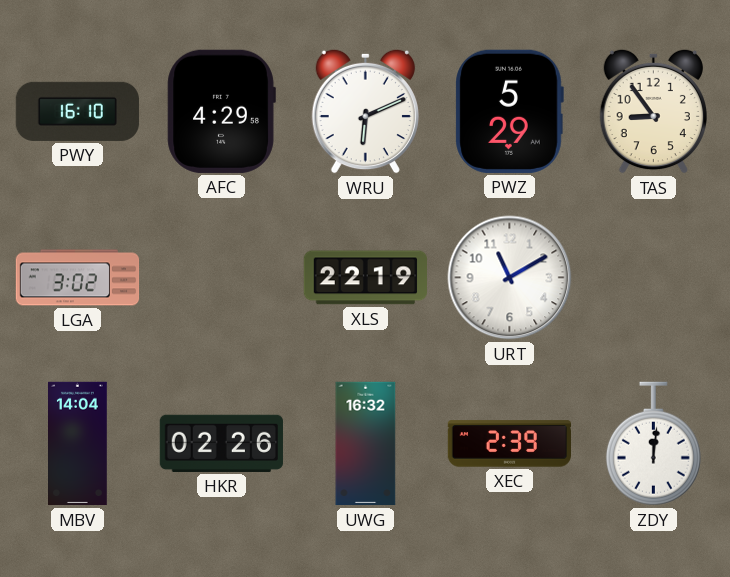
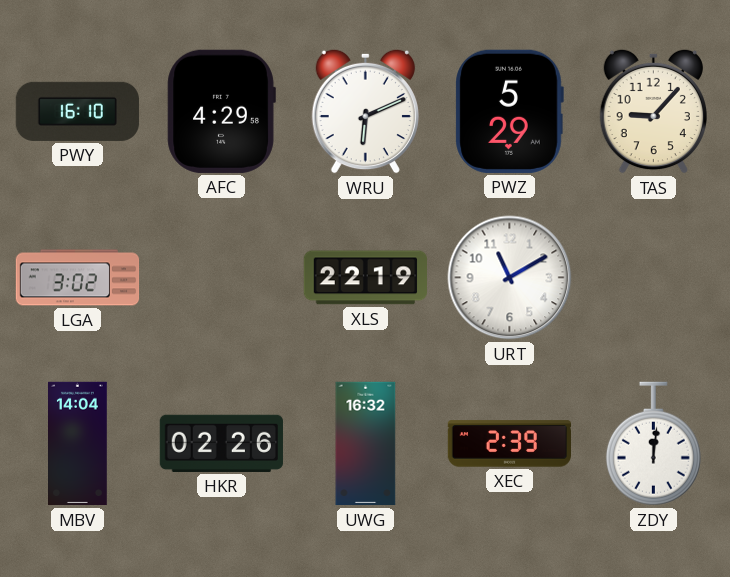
TAS: 8:54 -> 9:07 (653, 111)
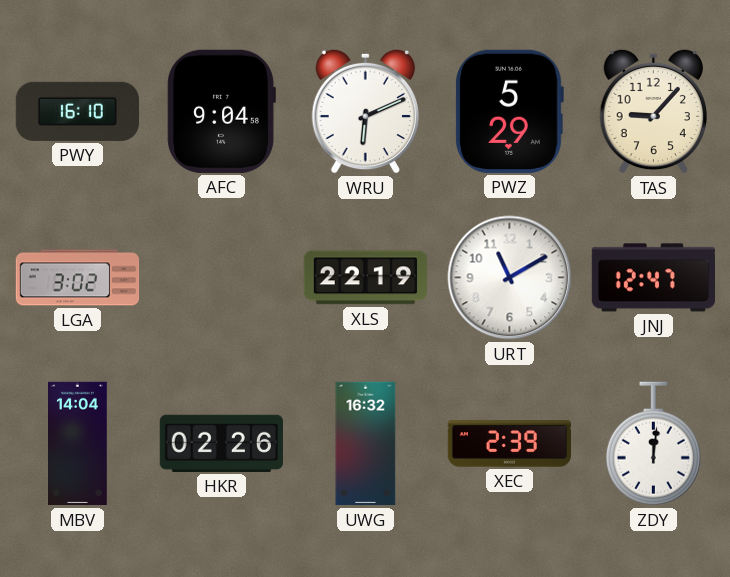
AFC: 4:29 -> 9:04 (221, 111)
JNJ: none -> 12:47 (653, 278)
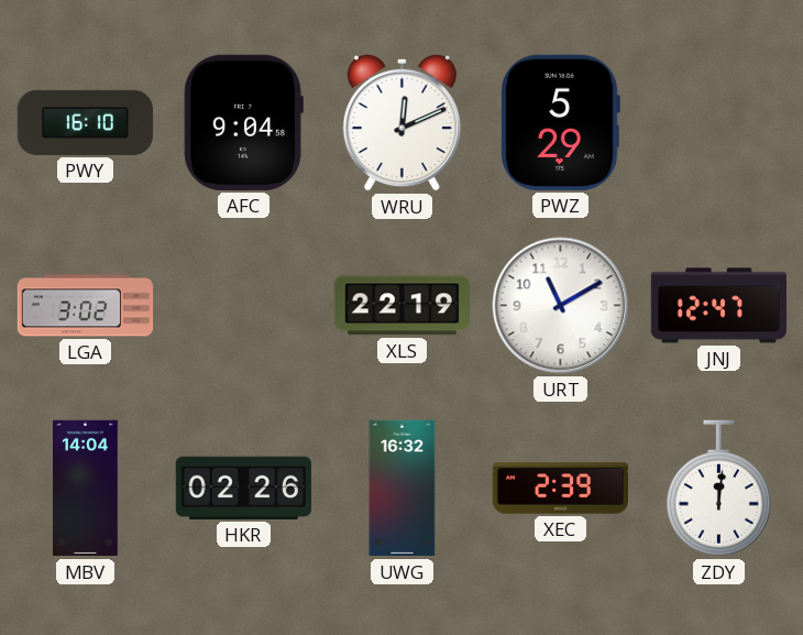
WRU: 6:11 -> 12:11 (402, 122)
TAS: 9:07 -> none (653, 111)
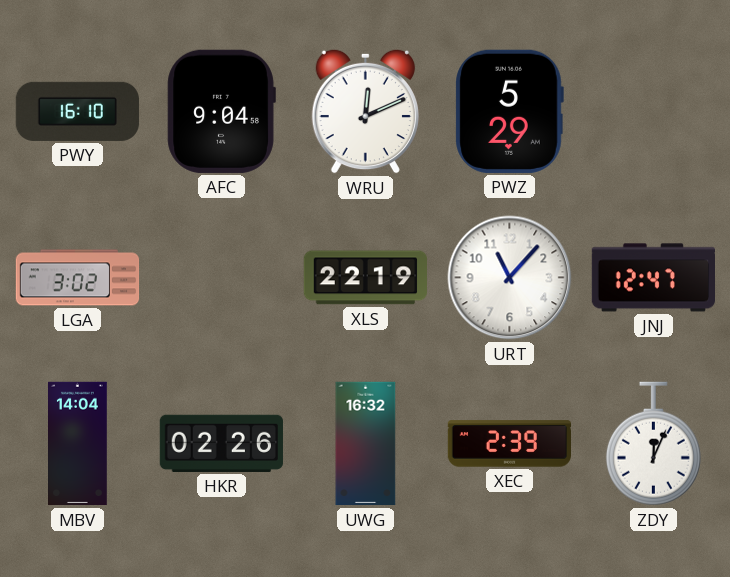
URT: 11:10 -> 11:07 (510, 278)
ZDY: 12:01 -> 12:04 (653, 444)
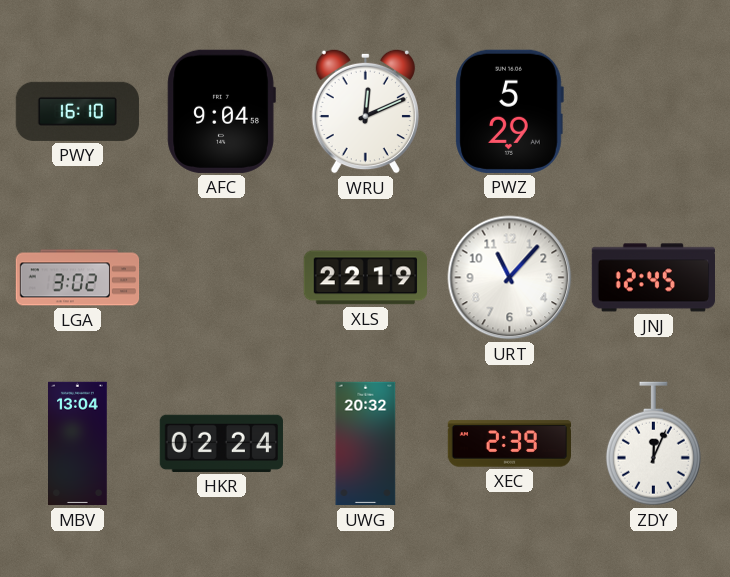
JNJ: 12:47 -> 12:45 (653, 278)
MBV: 14:04 -> 13:04 (78, 444)
HKR: 02:26 -> 02:24 (221, 443)
UWG: 16:32 -> 20:32 (366, 444)
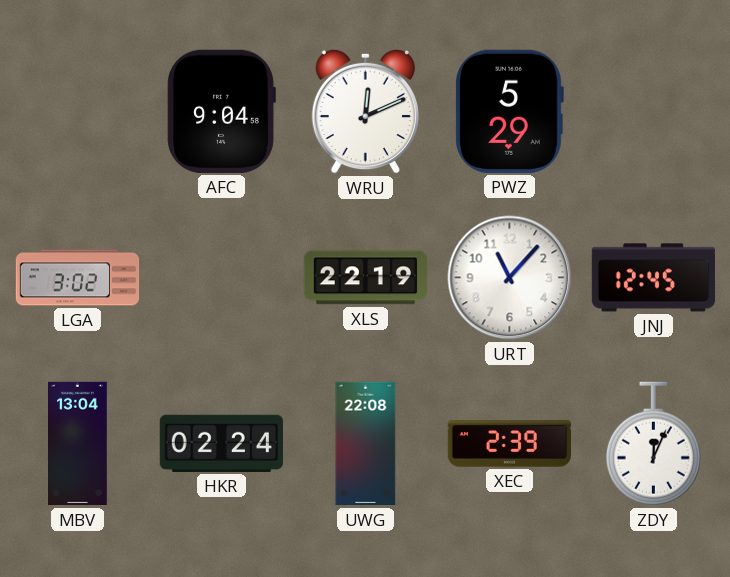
PWY: 16:10 -> none (77, 111)
UWG: 20:32 -> 22:08 (366, 444)
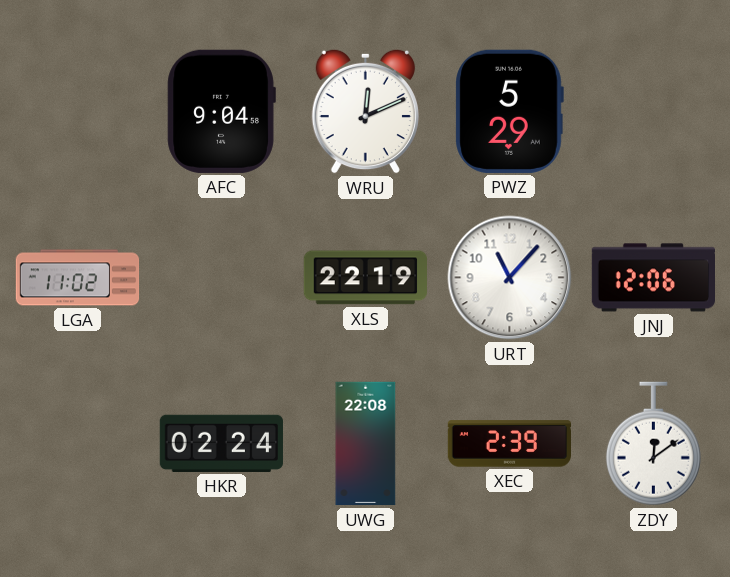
LGA: 3:02 -> 11:02 (78, 278)
JNJ: 12:45 -> 12:06 (653, 278)
MBV: 13:04 -> none (78, 444)
ZDY: 12:04 -> 12:09 (653, 444)
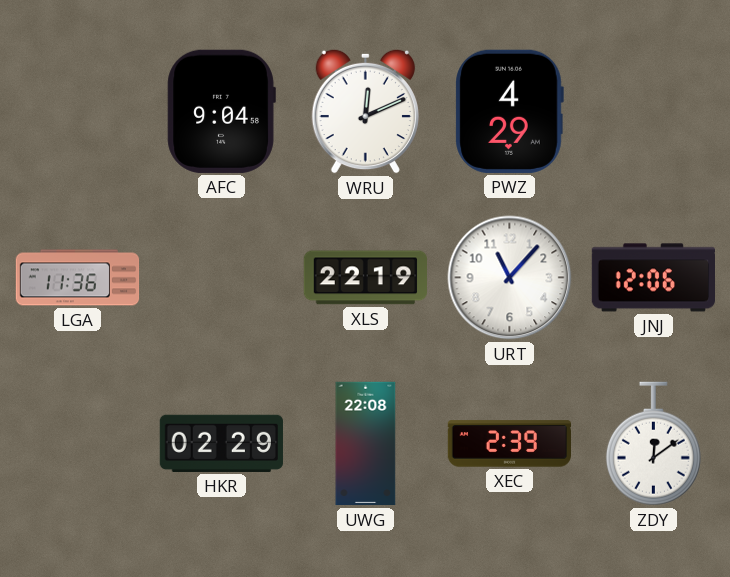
PWZ: 5:29 -> 4:29 (509, 111)
LGA: 11:02 -> 11:36 (78, 278)
HKR: 02:24 -> 02:29 (221, 443)
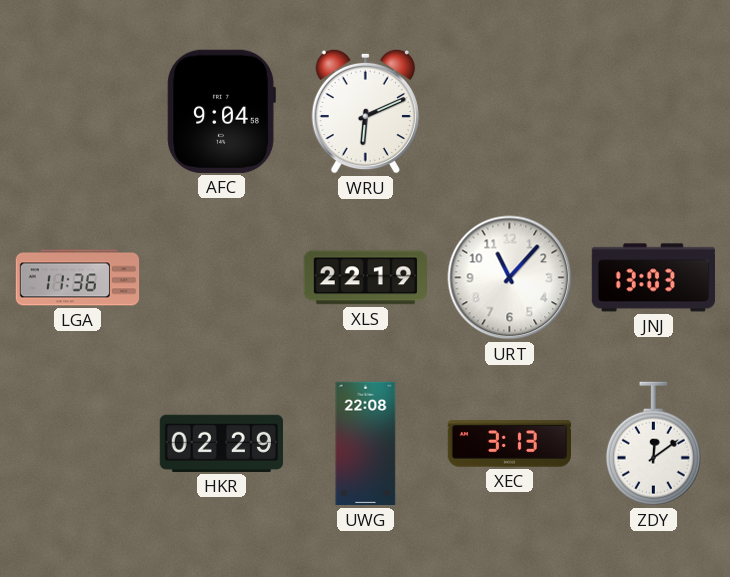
WRU: 12:11 -> 6:11 (365, 111)
PWZ: 4:29 -> none (509, 111)
JNJ: 12:06 -> 13:03 (653, 278)
XEC: 2:39 -> 3:13 (509, 444)
